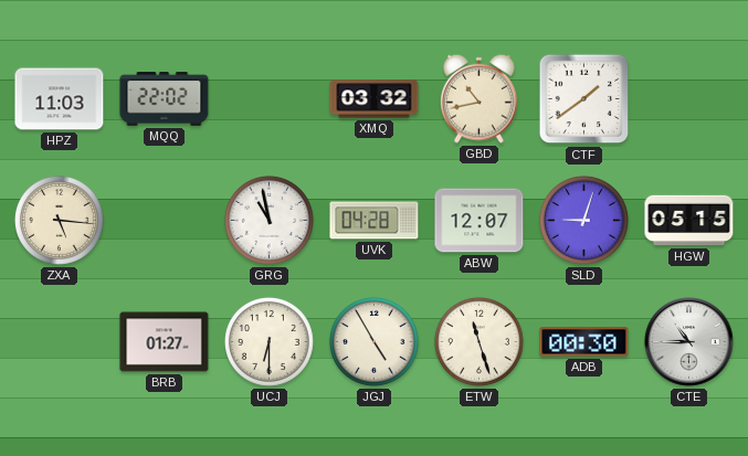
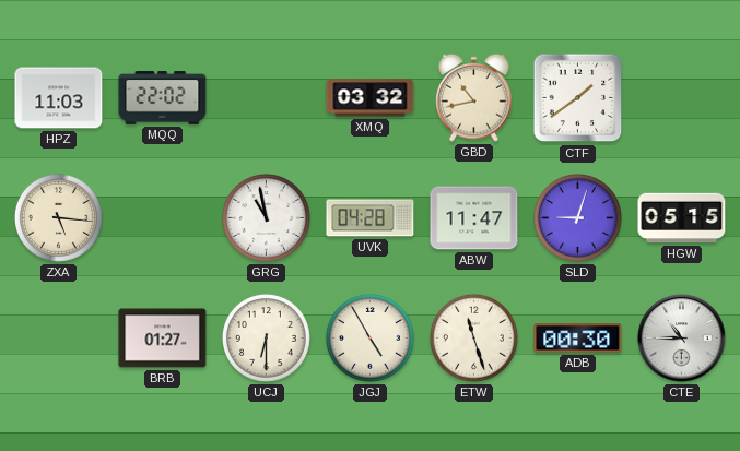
ABW: 12:07 -> 11:47 (474, 218)
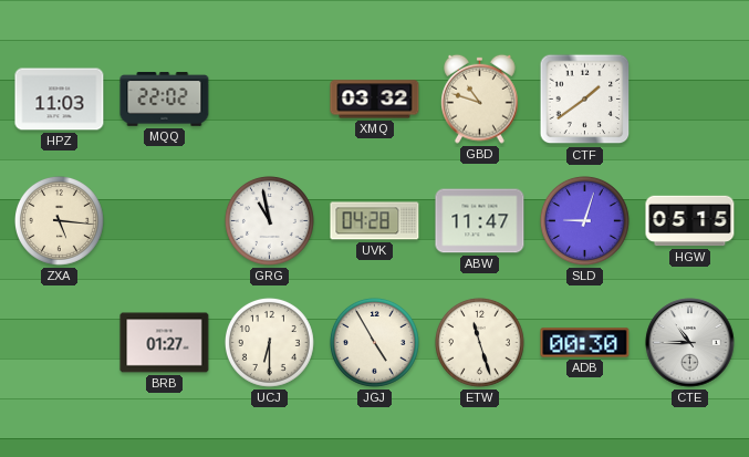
GBD: 10:43 -> 10:48 (480, 98)
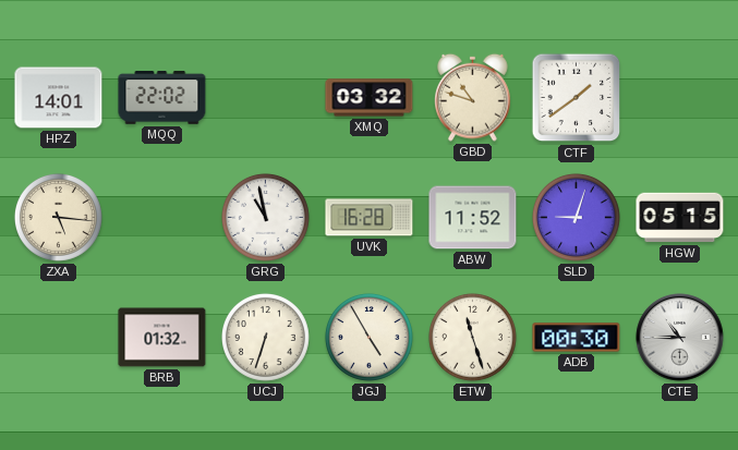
HPZ: 11:03 -> 14:01 (59, 98)
UVK: 04:28 -> 16:28 (370, 218)
ABW: 11:47 -> 11:52 (473, 218)
BRB: 01:27 -> 01:32 (162, 338)
UCJ: 6:30 -> 6:33 (265, 337)
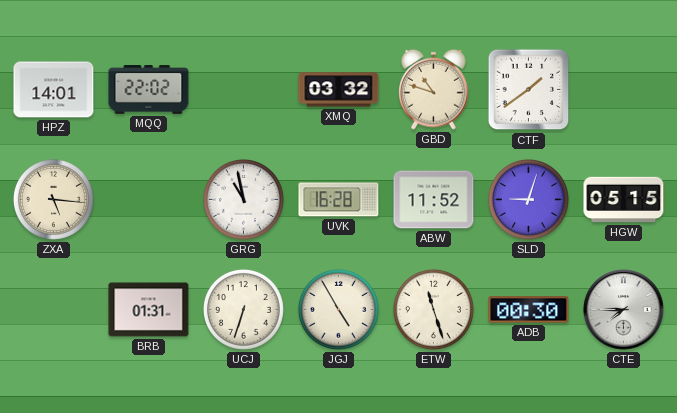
BRB: 01:32 -> 01:31 (149, 310)
CTE: 10:45 -> 7:45 (624, 310)
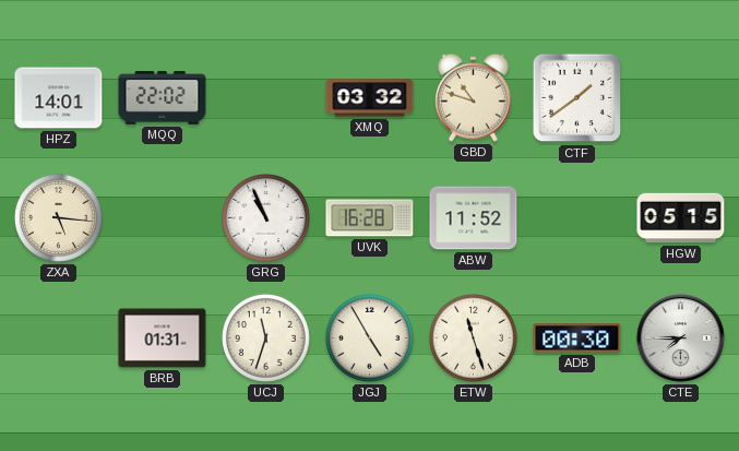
GRG: 10:58 -> 10:56 (265, 217)
SLD: 9:03 -> none (528, 199)
UCJ: 6:33 -> 11:33 (265, 337)
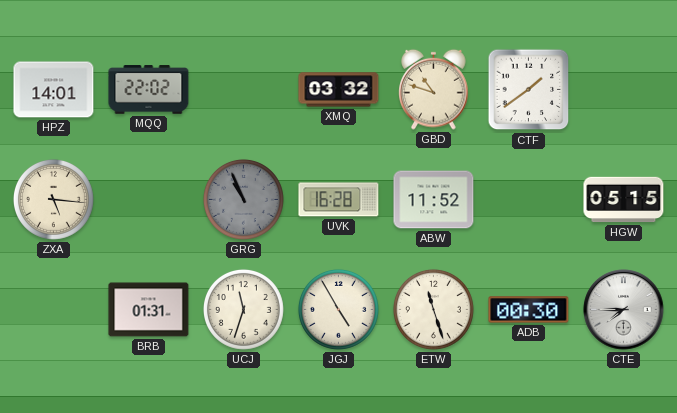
GRG dial: white -> grey (243, 199)
